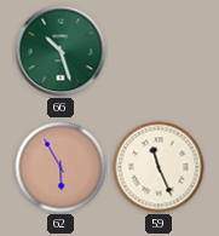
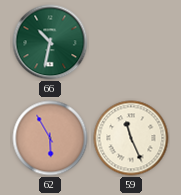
66: 10:27 -> 10:32 (50, 42)
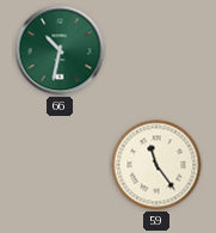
62: 5:55 -> none (50, 138)
59: 11:26 -> 11:24 (156, 165)
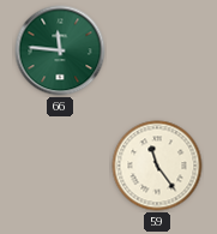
66: 10:32 -> 11:46 (60, 50)
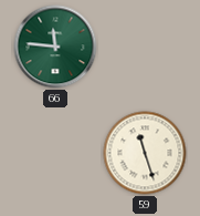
59: 11:24 -> 11:27 (145, 153)
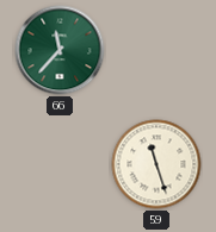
66: 11:46 -> 11:37 (60, 50)
